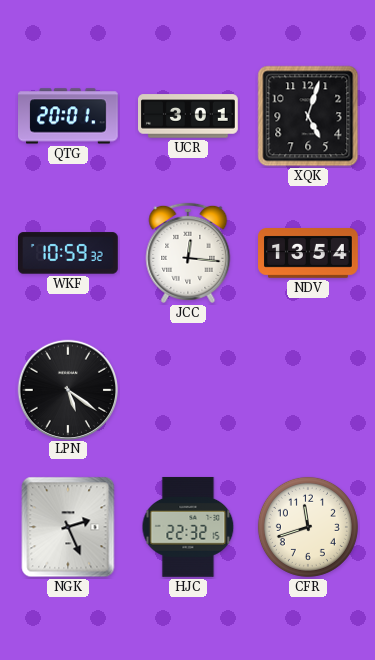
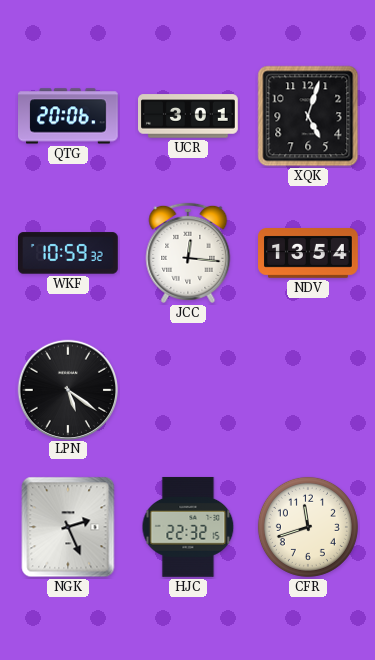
QTG: 20:01 -> 20:06 (69, 116)
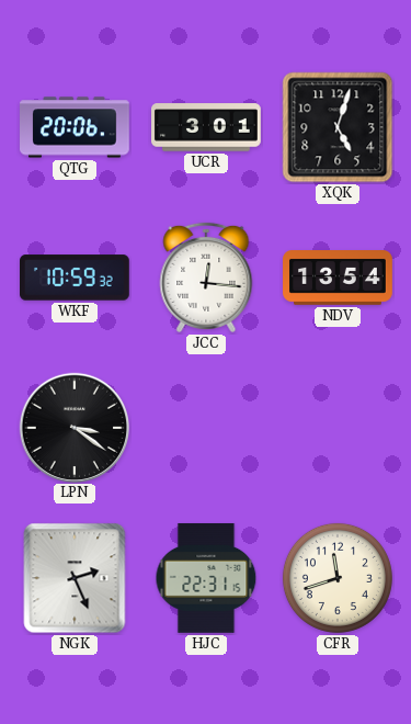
LPN: 5:21 -> 3:21 (73, 427)
HJC: 22:32 -> 22:31 (206, 578)
